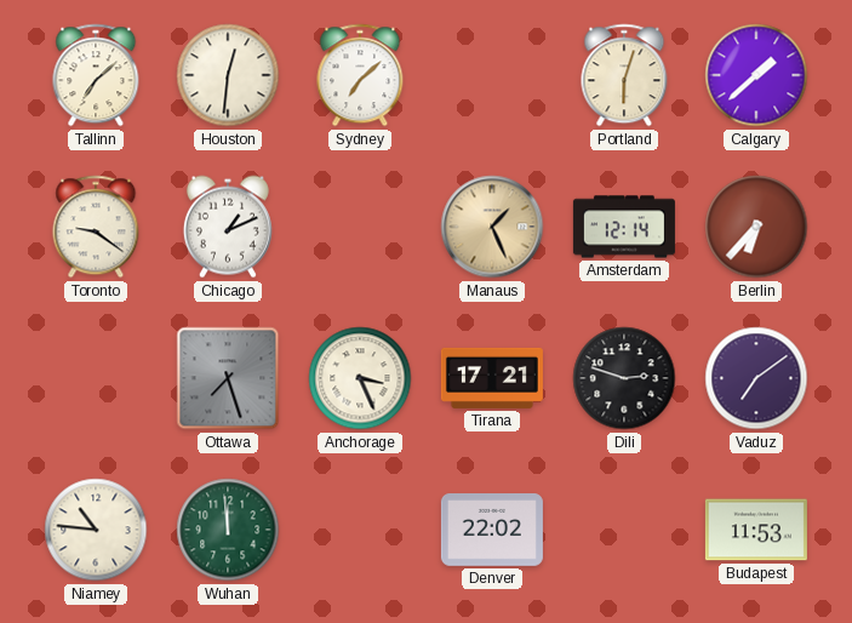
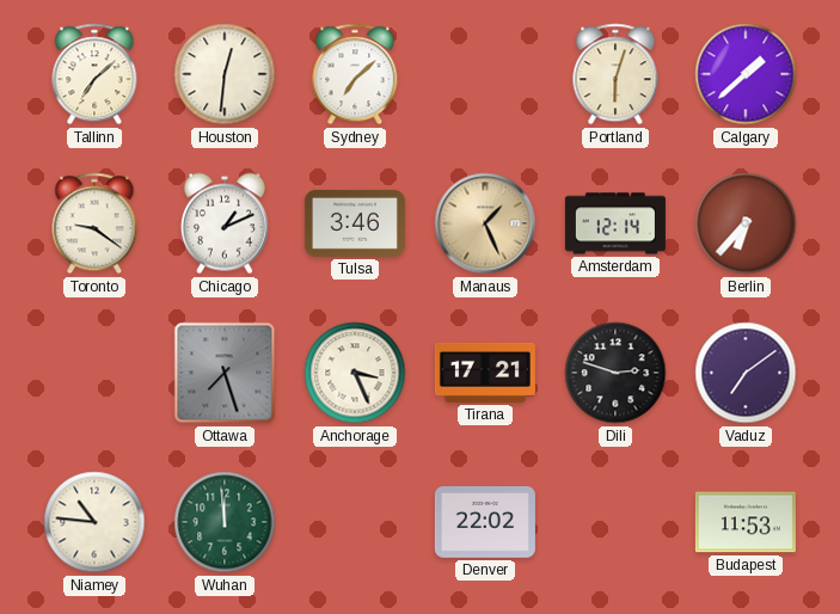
Tulsa: none -> 3:46 (355, 223)
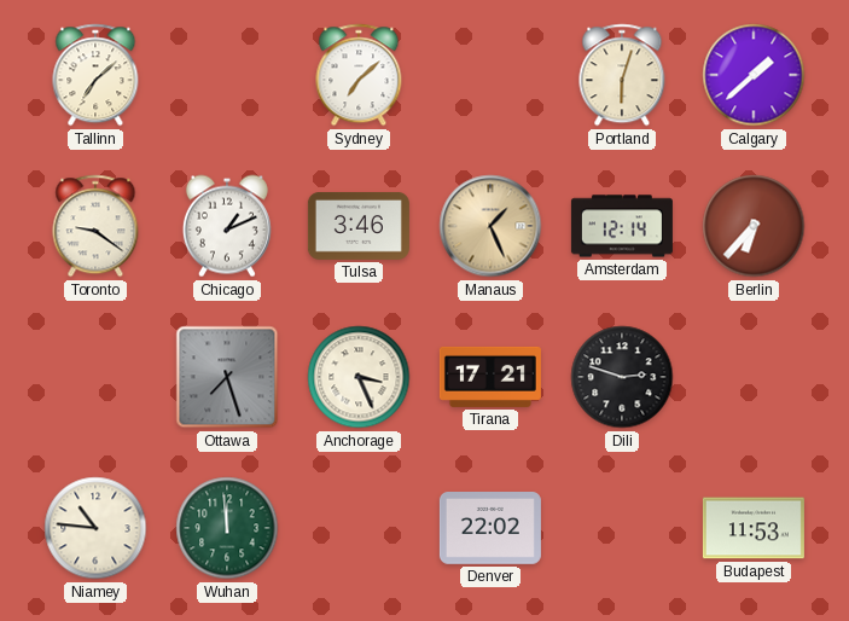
Houston: 12:31 -> none (225, 74)
Vaduz: 7:09 -> none (746, 373)
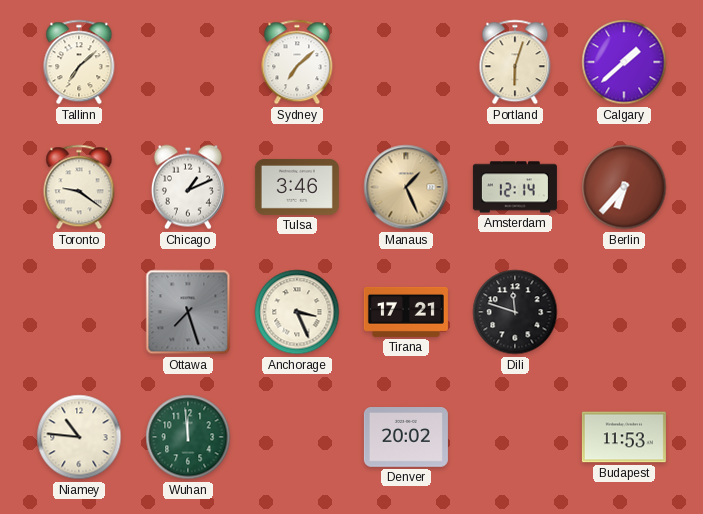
Dili: 2:48 -> 11:48 (515, 312)
Denver: 22:02 -> 20:02 (406, 438)
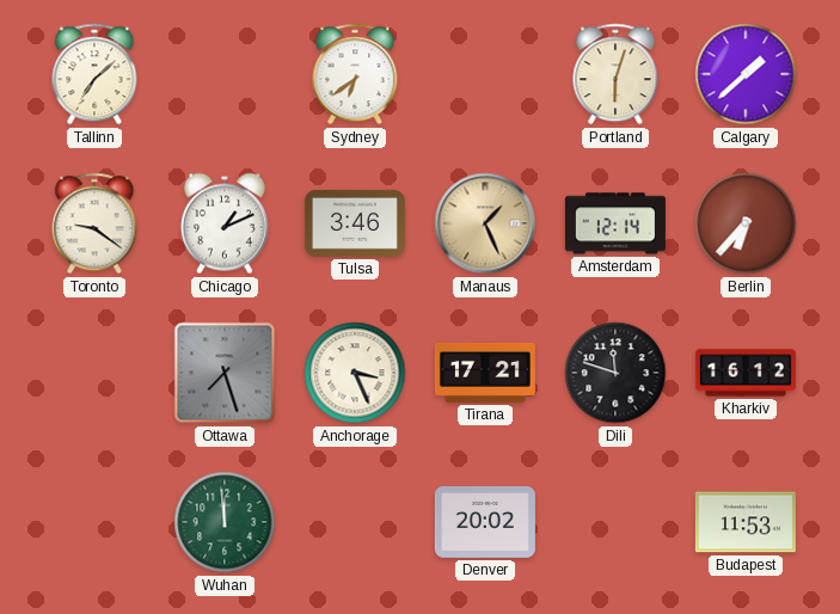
Sydney: 7:08 -> 6:39 (355, 74)
Kharkiv: none -> 16:12 (746, 373)
Niamey: 10:46 -> none (79, 437)
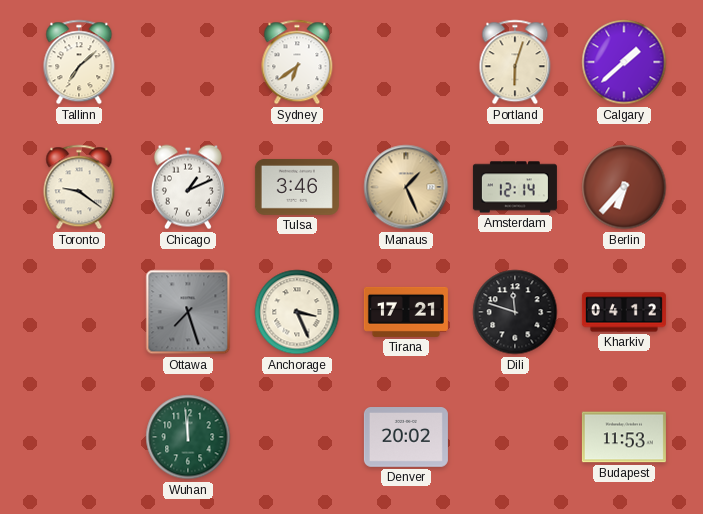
Kharkiv: 16:12 -> 04:12 (624, 312)
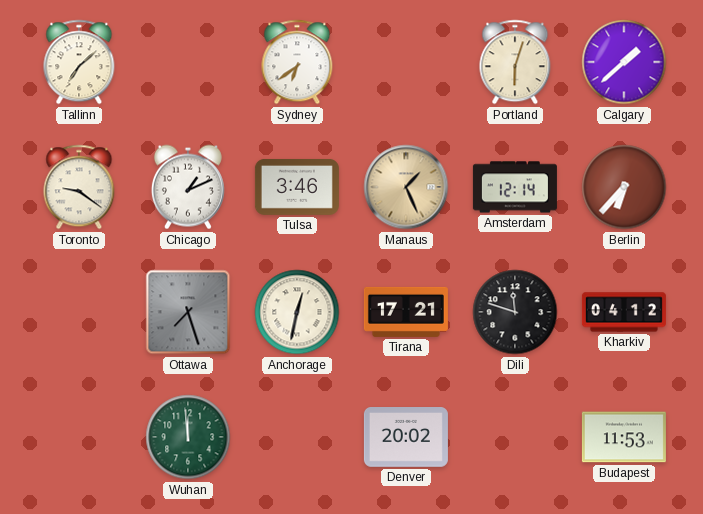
Anchorage: 3:26 -> 12:32 (297, 312)
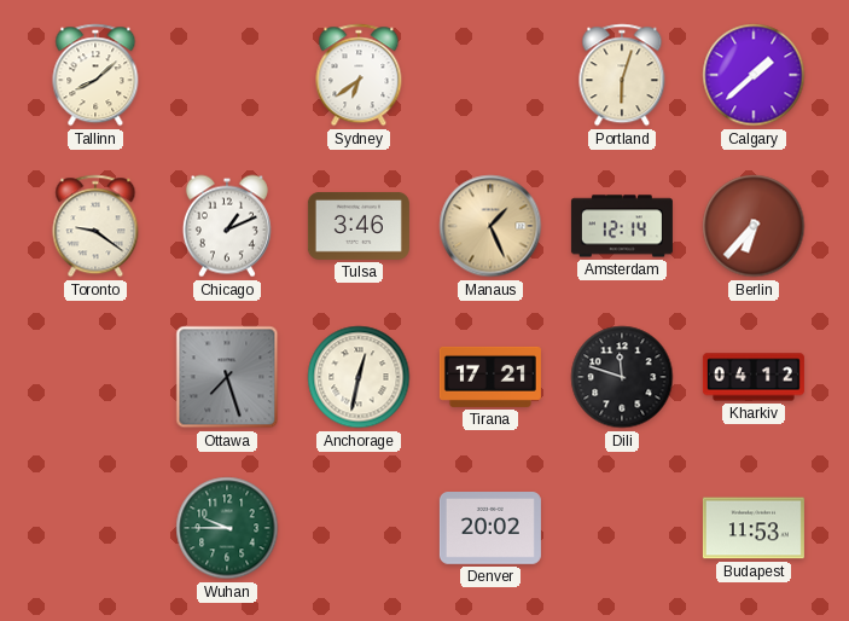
Tallinn: 7:08 -> 8:08 (95, 75)
Wuhan: 11:59 -> 9:45 (227, 528)
